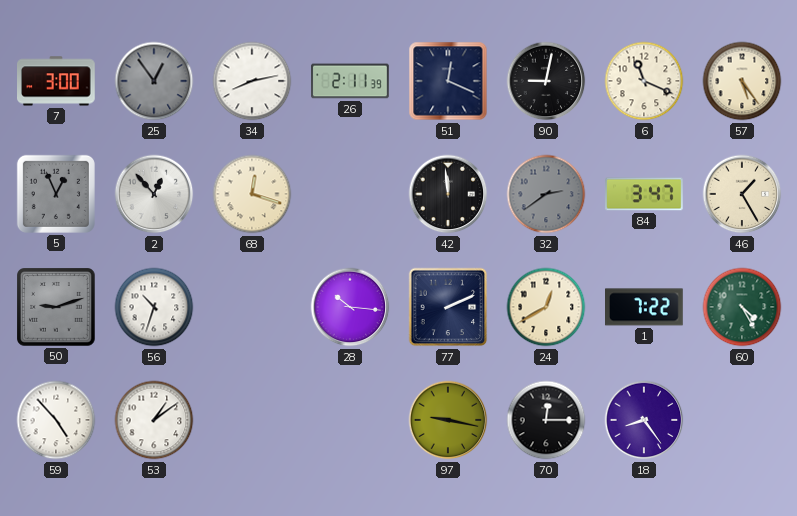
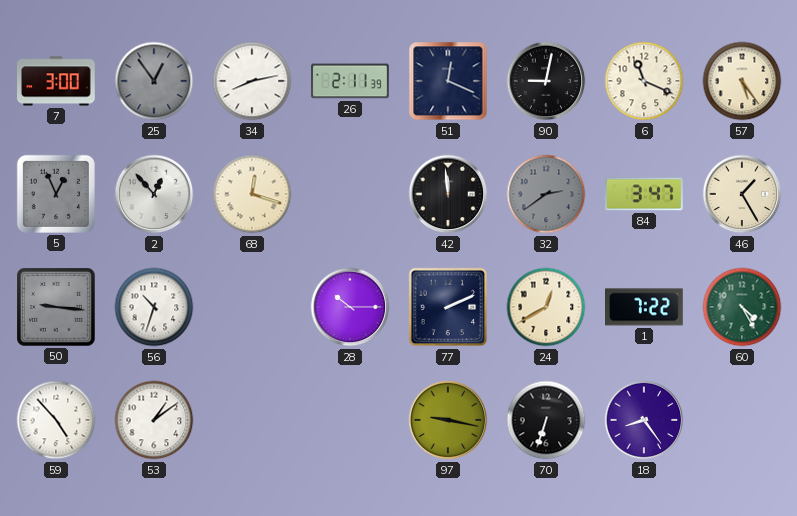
50: 9:12 -> 9:16 (57, 308)
28: 10:16 -> 10:15 (350, 307)
70: 12:15 -> 6:33 (546, 420)
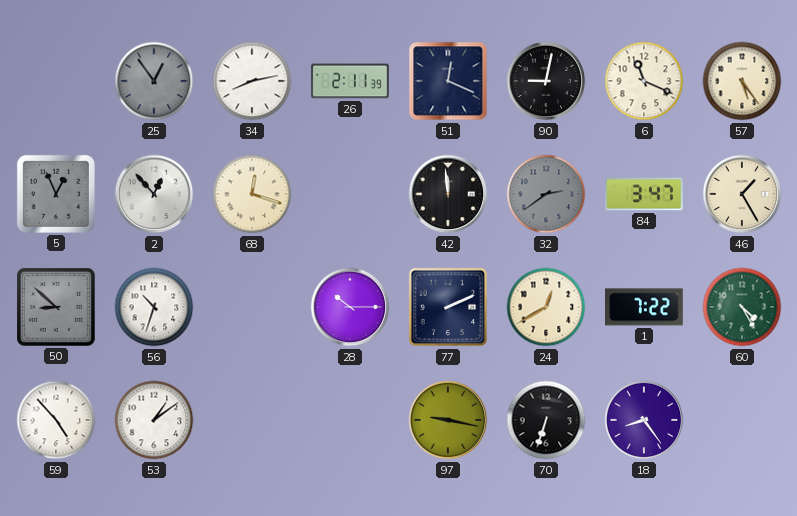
7: 3:00 -> none (56, 81)
50: 9:16 -> 8:52 (57, 308)
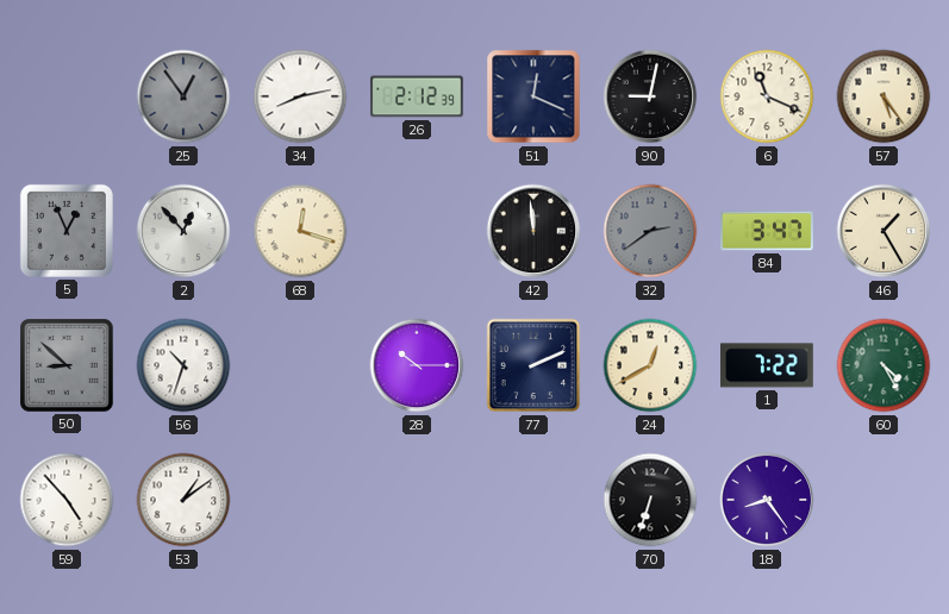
26: 2:11 -> 2:12 (417, 96)
97: 9:17 -> none (448, 420)
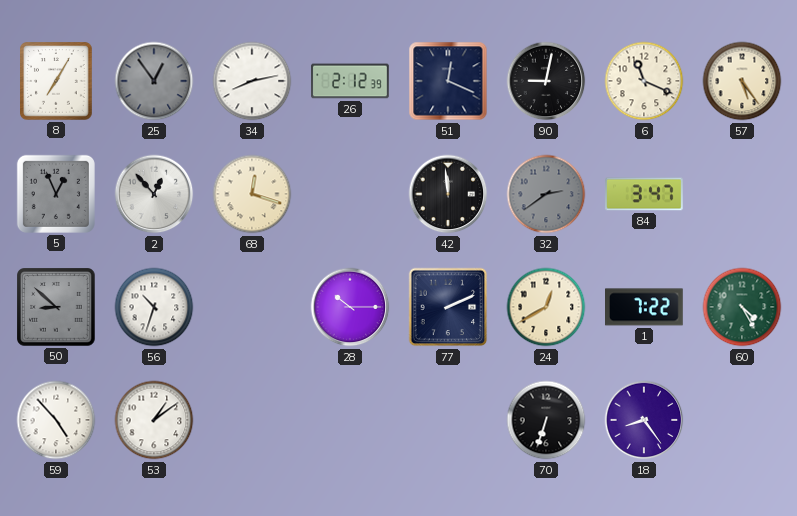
8: none -> 7:05 (57, 81)
46: 1:25 -> none (884, 231)
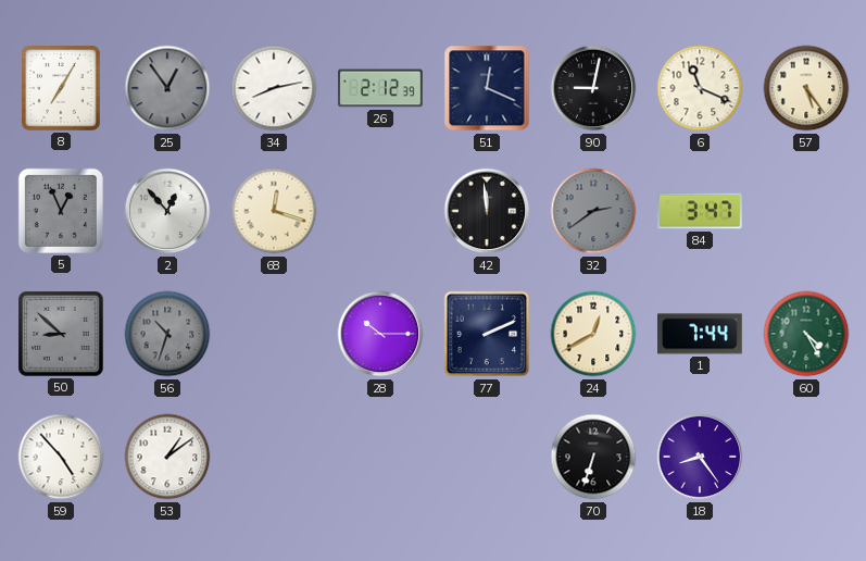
56 dial: white -> grey (167, 334)
1: 7:22 -> 7:44 (701, 334)
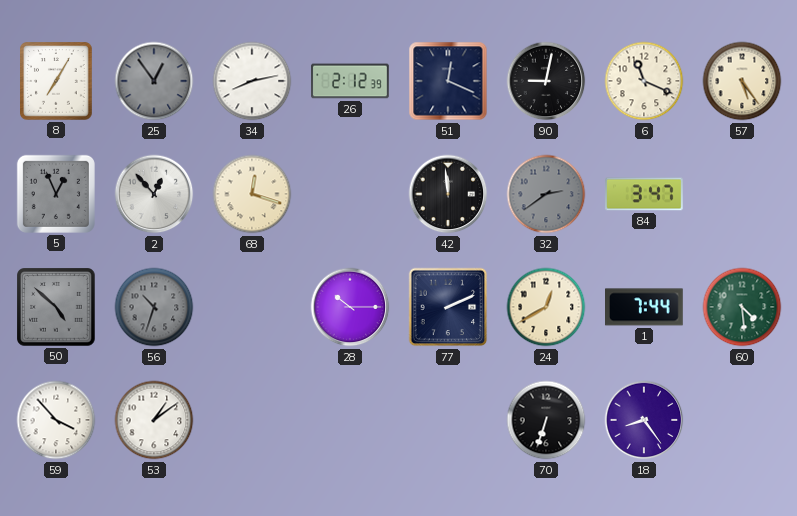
50: 8:52 -> 4:52 (57, 308)
60: 4:25 -> 4:29 (742, 307)
59: 4:53 -> 3:53 (56, 420)
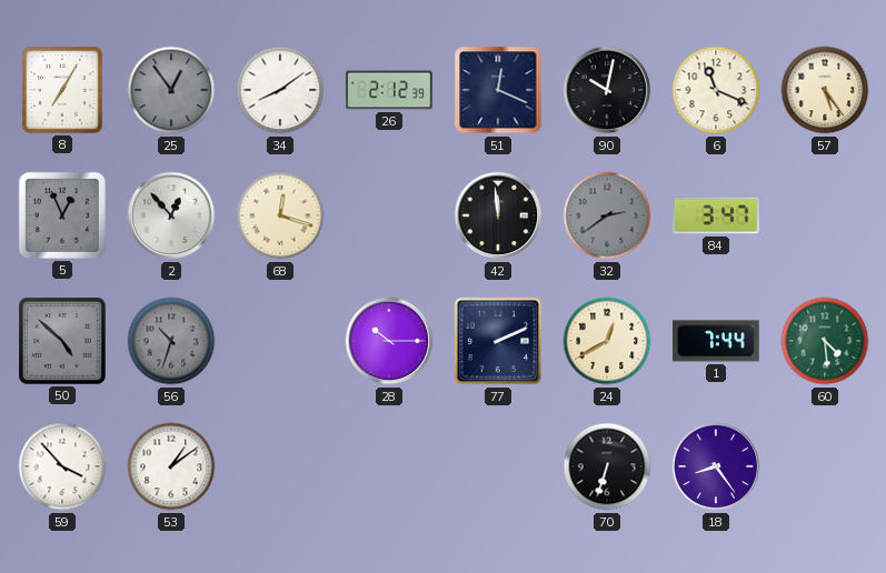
34: 8:13 -> 8:09 (280, 90)
90: 9:02 -> 10:02 (607, 90)
